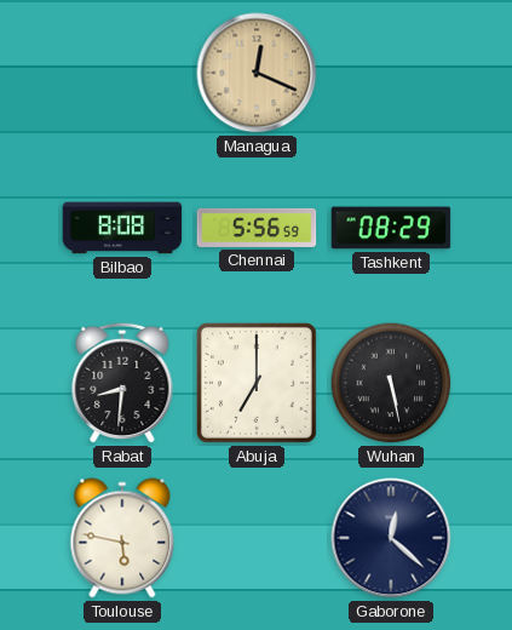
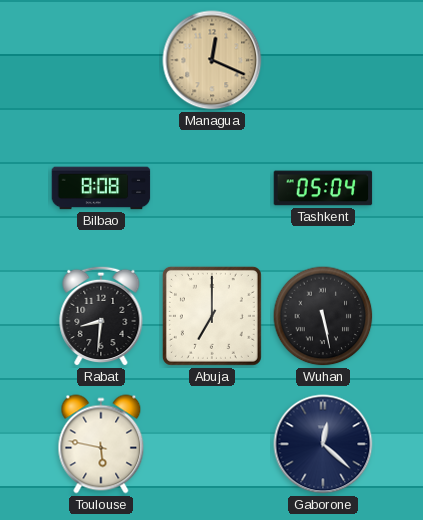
Chennai: 5:56 -> none (257, 228)
Tashkent: 08:29 -> 05:04 (323, 188)
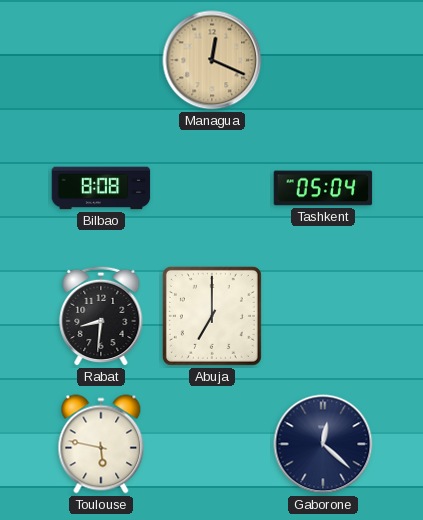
Wuhan: 5:28 -> none (323, 316)
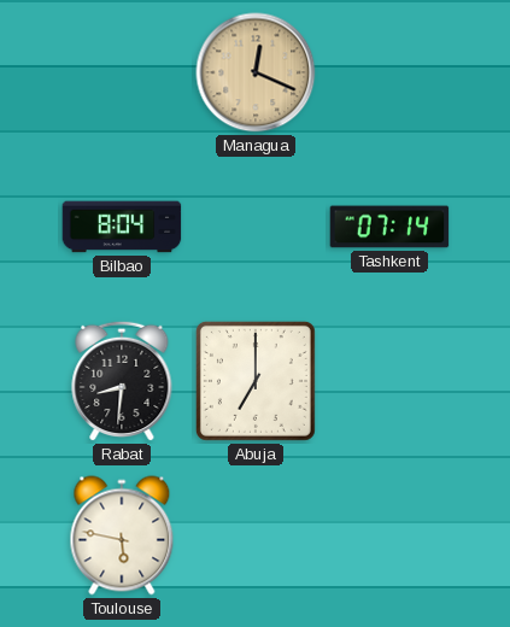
Bilbao: 8:08 -> 8:04 (122, 227)
Tashkent: 05:04 -> 07:14 (389, 227)
Gaborone: 12:22 -> none (323, 444)
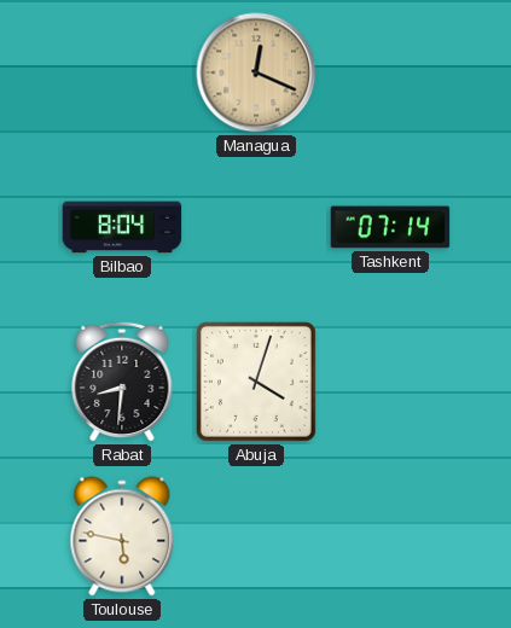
Abuja: 7:00 -> 4:03 (256, 382)
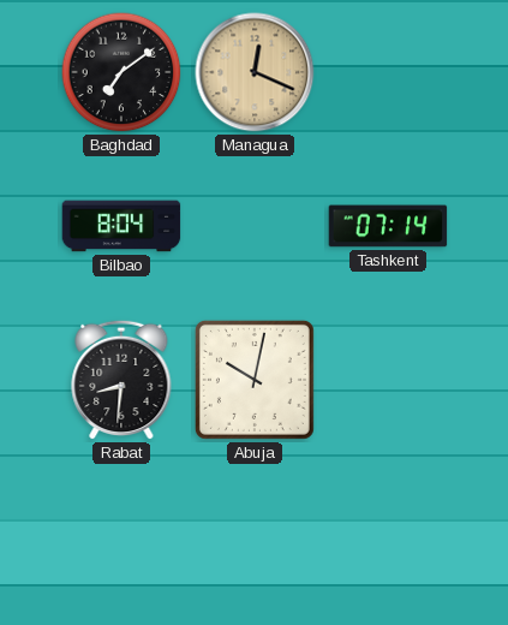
Baghdad: none -> 7:09 (121, 72)
Abuja: 4:03 -> 10:02 (255, 380)
Toulouse: 5:47 -> none (122, 536)
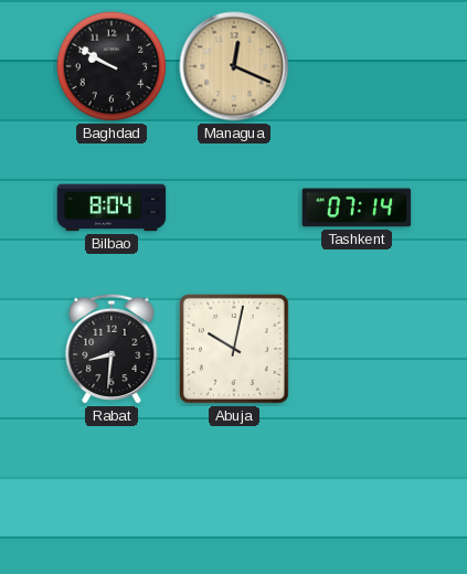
Baghdad: 7:09 -> 9:50 (112, 66)
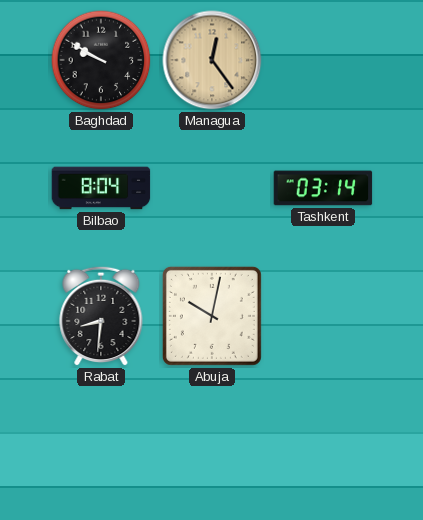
Managua: 12:19 -> 12:24 (212, 60)
Tashkent: 07:14 -> 03:14 (323, 188)
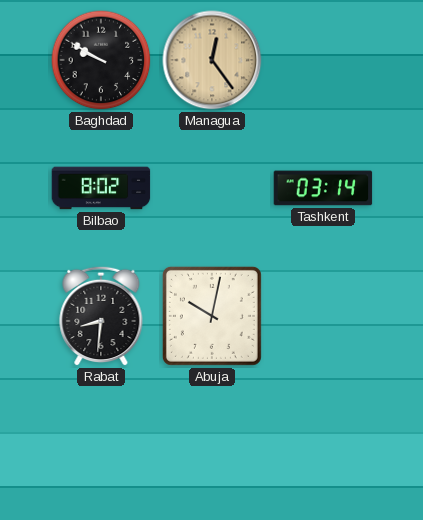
Bilbao: 8:04 -> 8:02 (101, 188)
